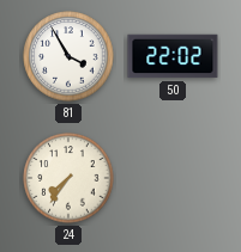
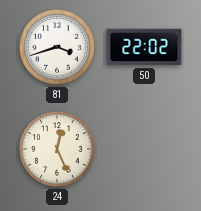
81: 3:55 -> 3:42 (57, 47)
24: 7:36 -> 12:26 (57, 149)
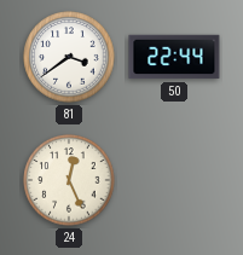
81: 3:42 -> 3:39 (69, 57)
50: 22:02 -> 22:44 (174, 57)
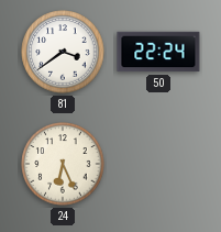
50: 22:44 -> 22:24 (158, 52)
24: 12:26 -> 6:26 (63, 164)
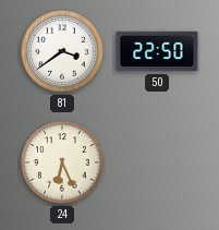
50: 22:24 -> 22:50 (157, 51)
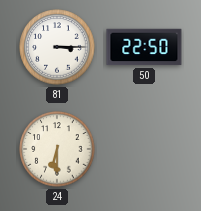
81: 3:39 -> 3:15 (57, 47)
24: 6:26 -> 6:30 (57, 149)
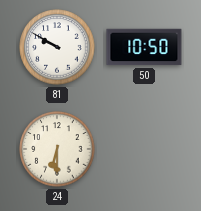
81: 3:15 -> 9:50 (57, 47)
50: 22:50 -> 10:50 (144, 47)
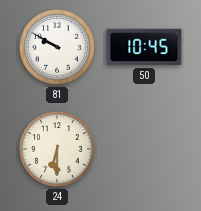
50: 10:50 -> 10:45 (144, 47)
